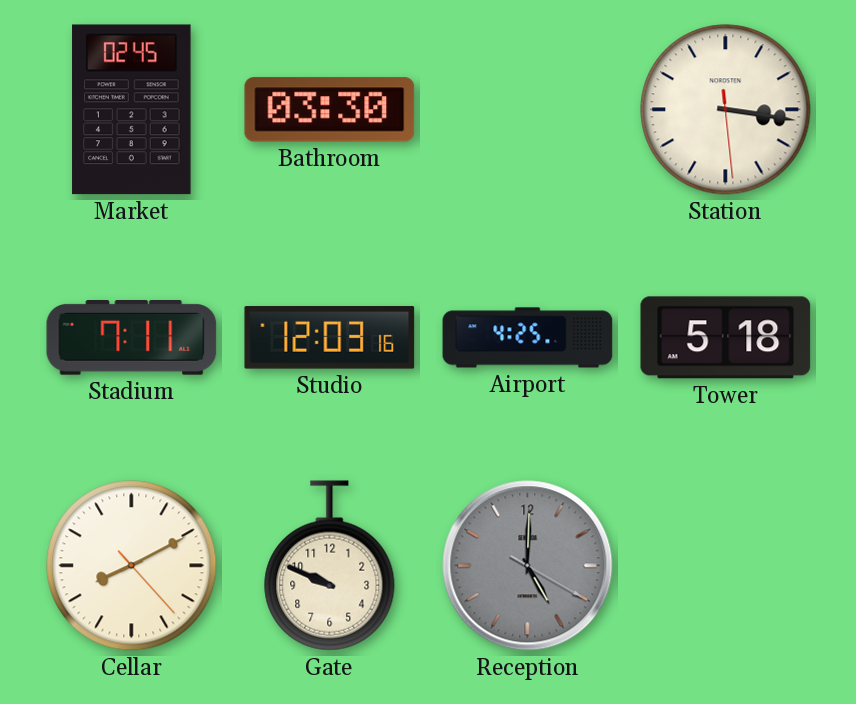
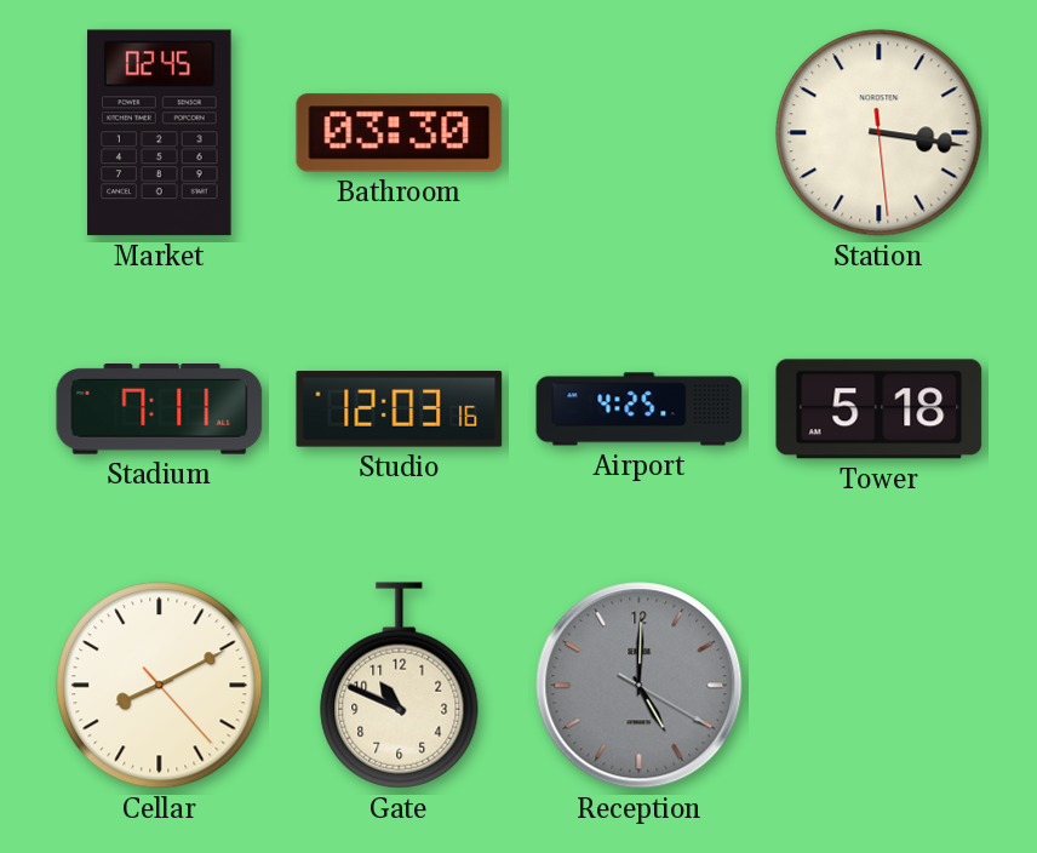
Gate: 9:49 -> 10:49 (400, 686)
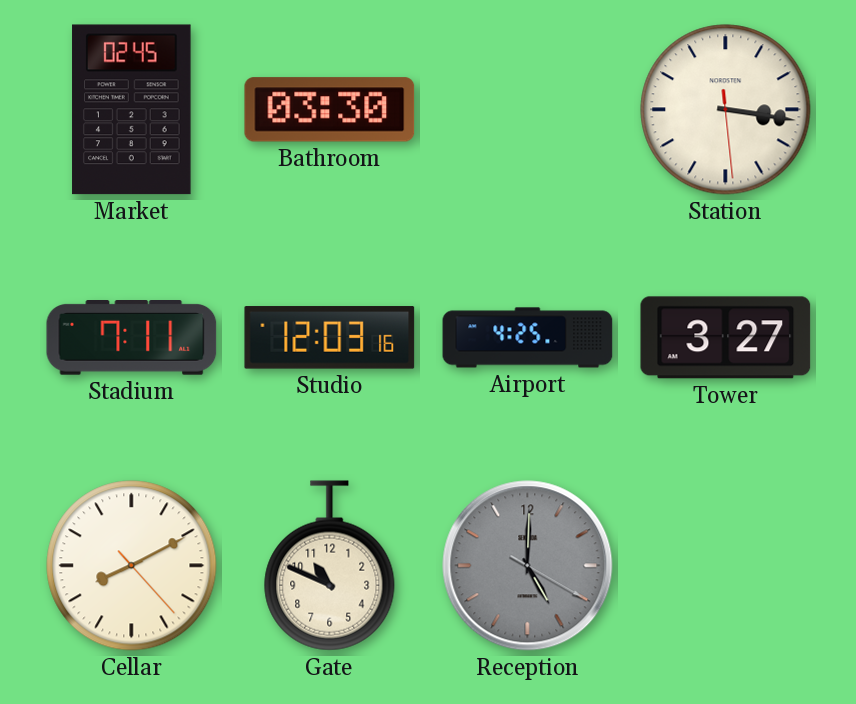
Tower: 5:18 -> 3:27 (726, 338)
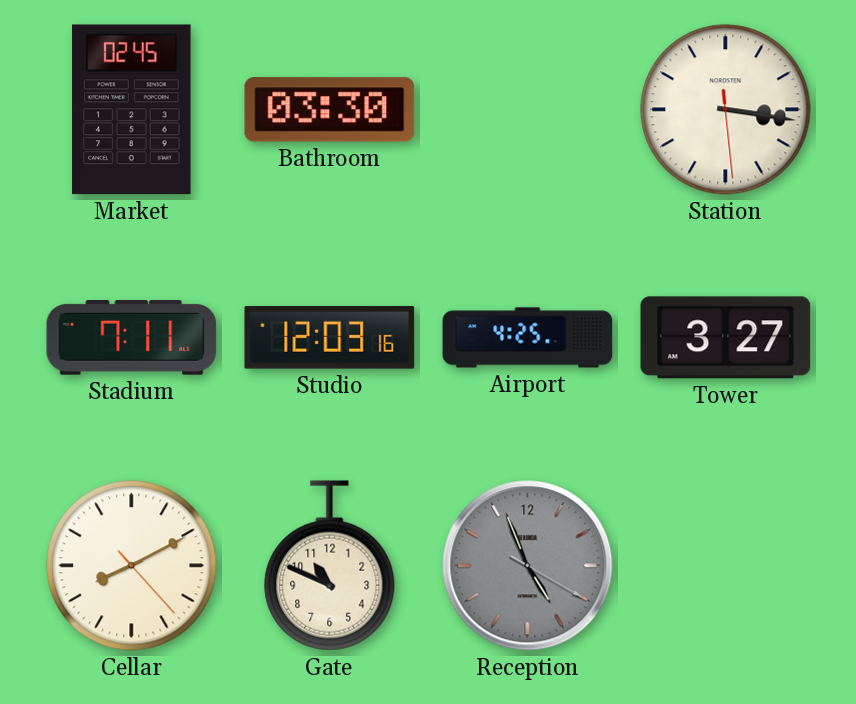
Reception: 5:00 -> 4:56 (528, 566)
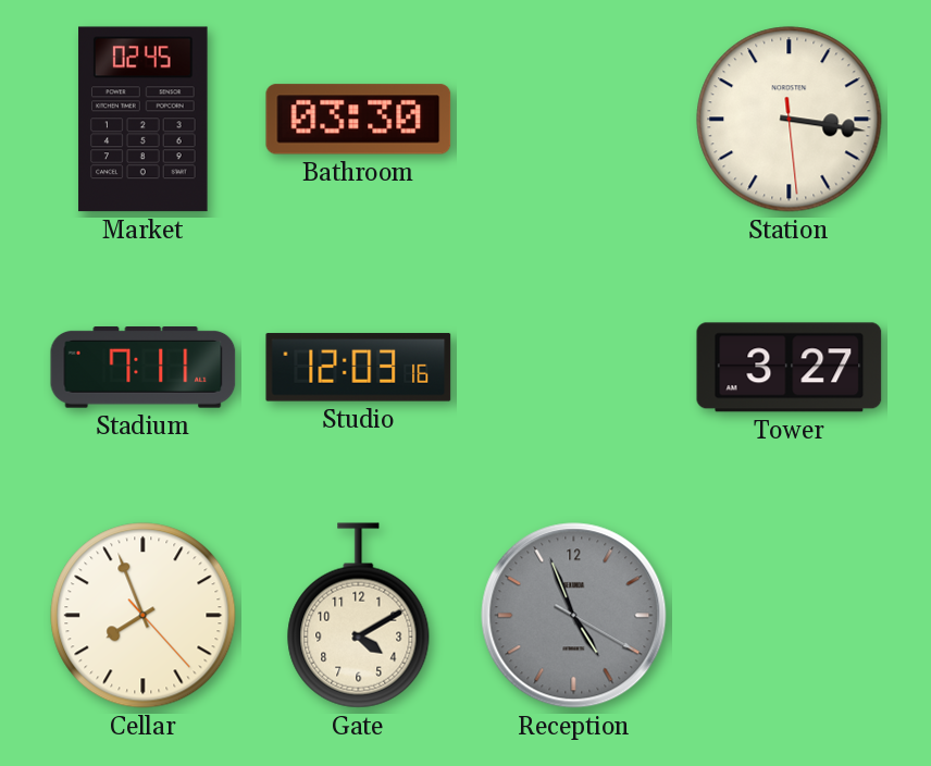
Airport: 4:25 -> none (528, 338)
Cellar: 8:10 -> 7:56 (144, 616)
Gate: 10:49 -> 4:10 (359, 616)
